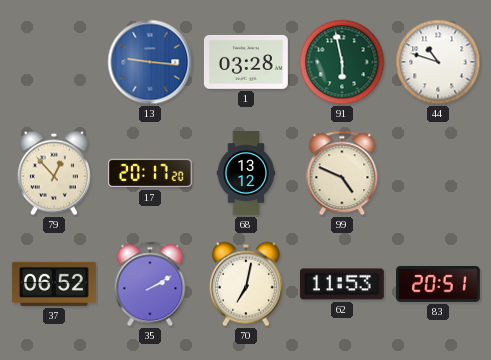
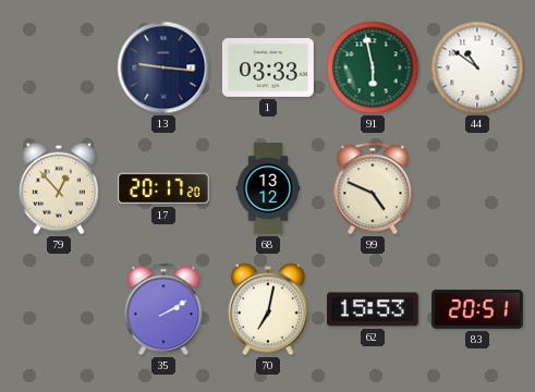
13 dial: blue -> navy (163, 68)
1: 03:28 -> 03:33 (268, 68)
44: 10:48 -> 10:51 (477, 68)
37: 06:52 -> none (54, 284)
62: 11:53 -> 15:53 (373, 309)
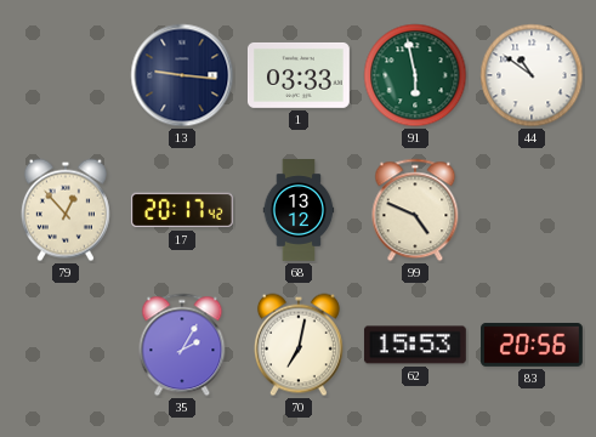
17: 20:17:20 -> 20:17:42 (182, 210)
35: 2:10 -> 2:05 (182, 345)
83: 20:51 -> 20:56 (533, 345)
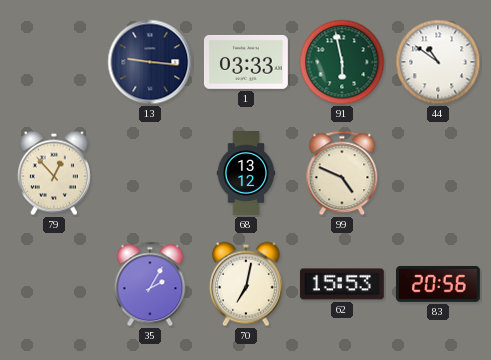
17: 20:17 -> none (182, 210)
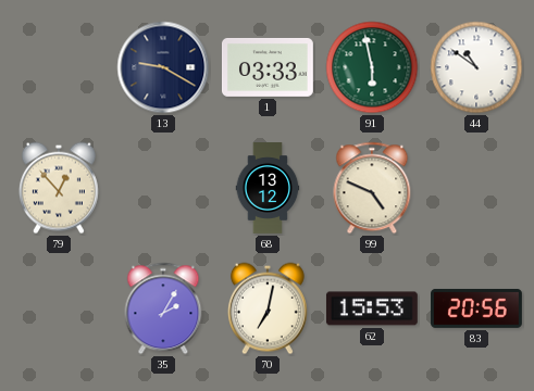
13: 9:16 -> 9:20 (163, 67)
